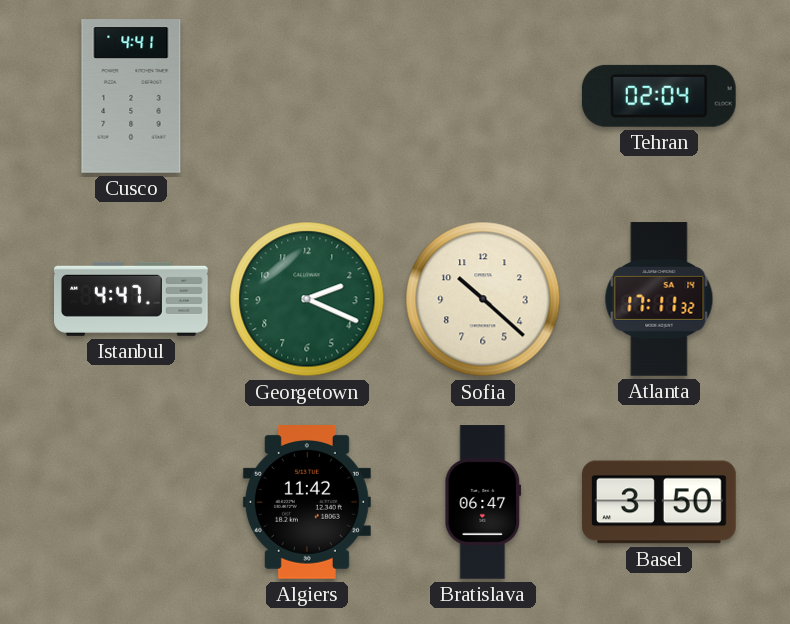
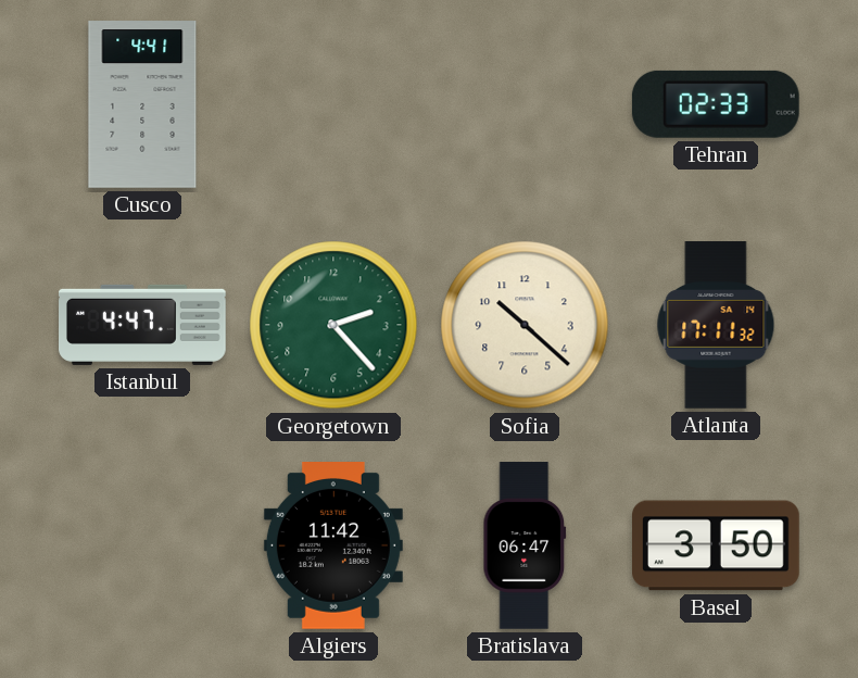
Tehran: 02:04 -> 02:33 (716, 104)
Georgetown: 2:19 -> 2:23 (333, 325)
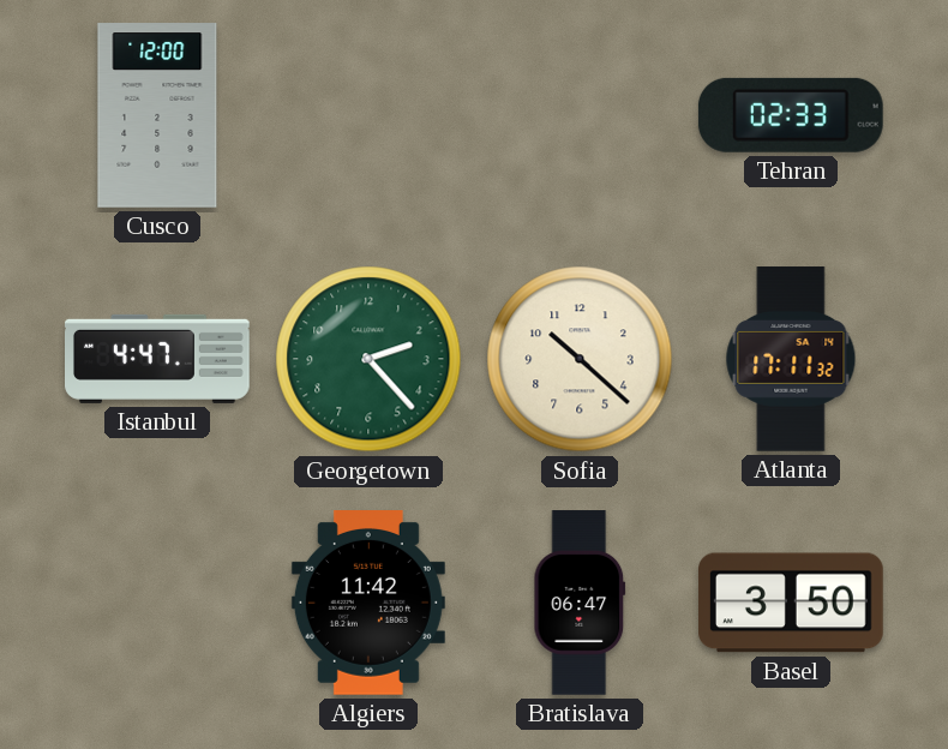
Cusco: 4:41 -> 12:00 (157, 115)
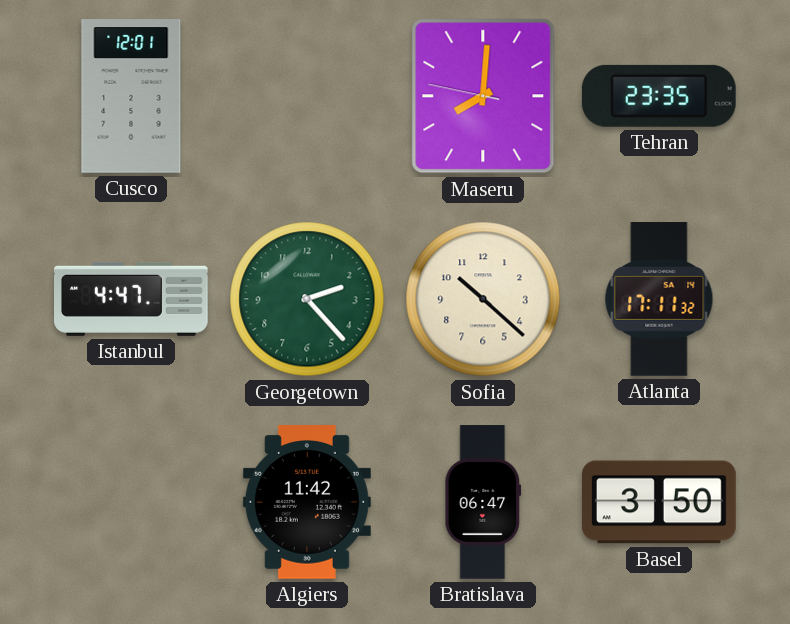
Cusco: 12:00 -> 12:01 (131, 96)
Maseru: none -> 8:00 (483, 96)
Tehran: 02:33 -> 23:35 (659, 96)
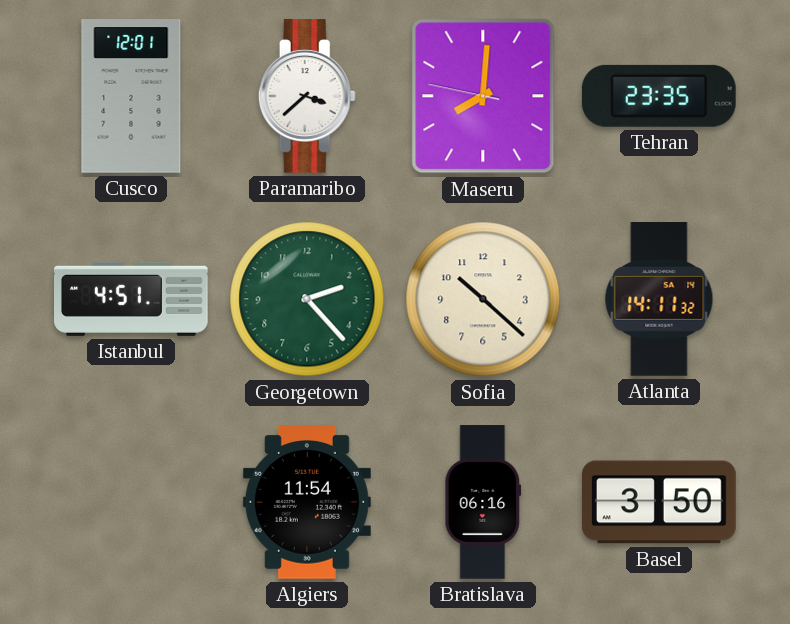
Paramaribo: none -> 3:38 (307, 97)
Istanbul: 4:47 -> 4:51 (132, 299)
Atlanta: 17:11 -> 14:11 (659, 299)
Algiers: 11:42 -> 11:54 (307, 503)
Bratislava: 06:47 -> 06:16 (483, 502)
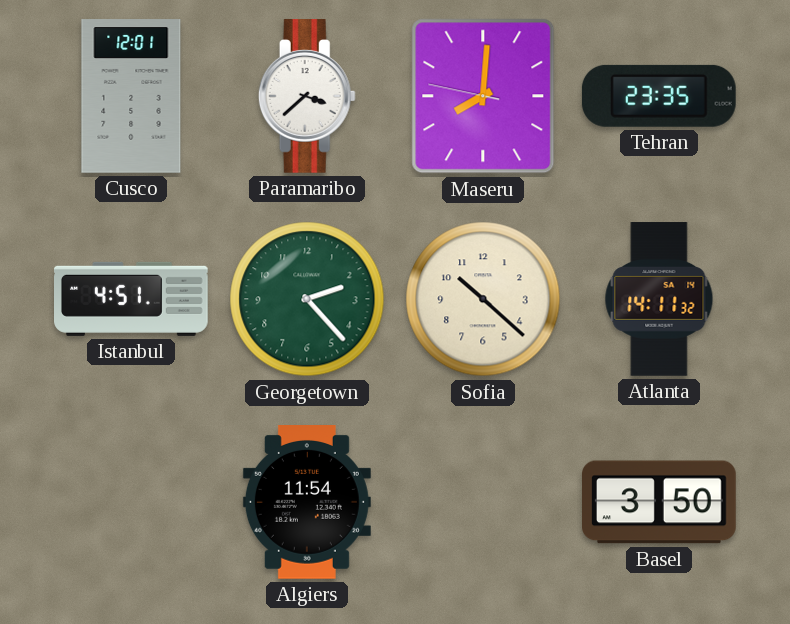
Bratislava: 06:16 -> none (483, 502)
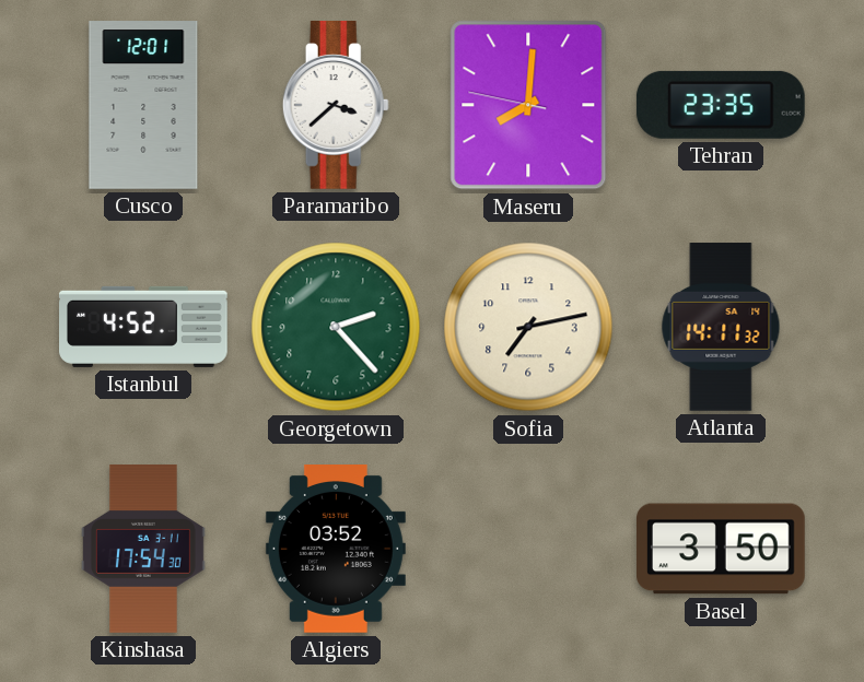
Istanbul: 4:51 -> 4:52 (144, 327)
Sofia: 10:22 -> 7:13 (528, 327)
Kinshasa: none -> 17:54 (143, 549)
Algiers: 11:54 -> 03:52 (336, 550)
